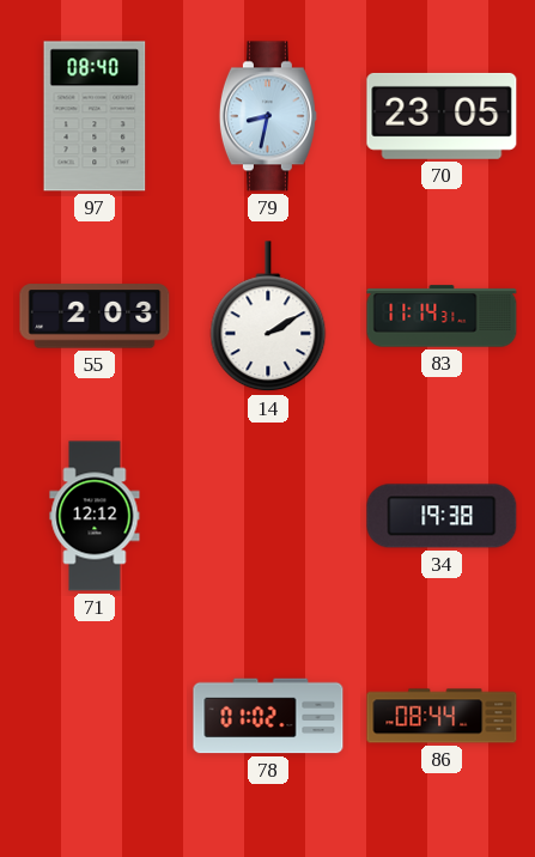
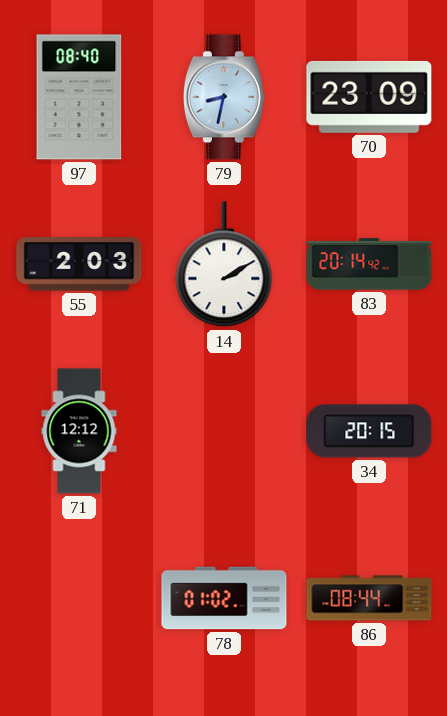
70: 23:05 -> 23:09 (369, 97)
83: 11:14 -> 20:14 (369, 264)
34: 19:38 -> 20:15 (369, 431)
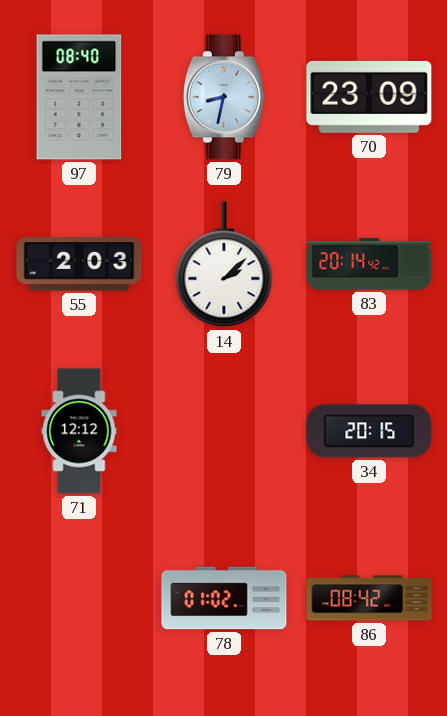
14: 2:10 -> 2:08 (224, 265)
86: 08:44 -> 08:42 (369, 598)
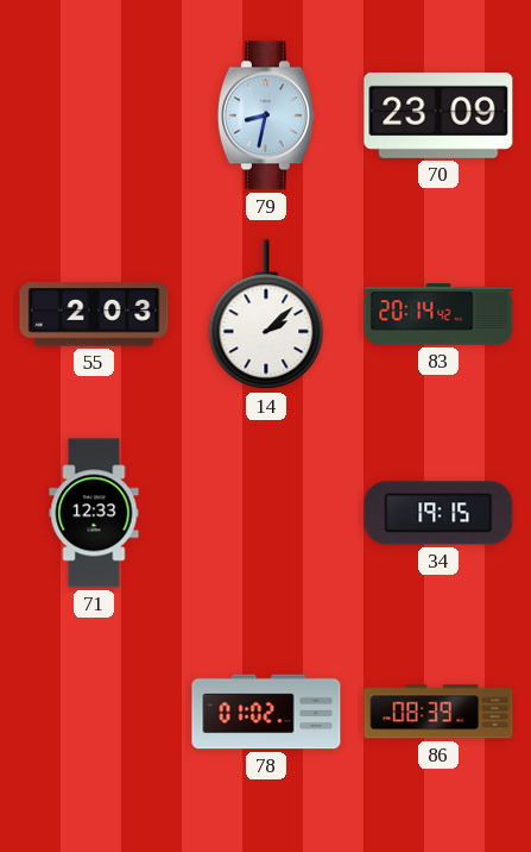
97: 08:40 -> none (79, 97)
71: 12:12 -> 12:33 (94, 513)
34: 20:15 -> 19:15 (438, 513)
86: 08:42 -> 08:39 (438, 712)
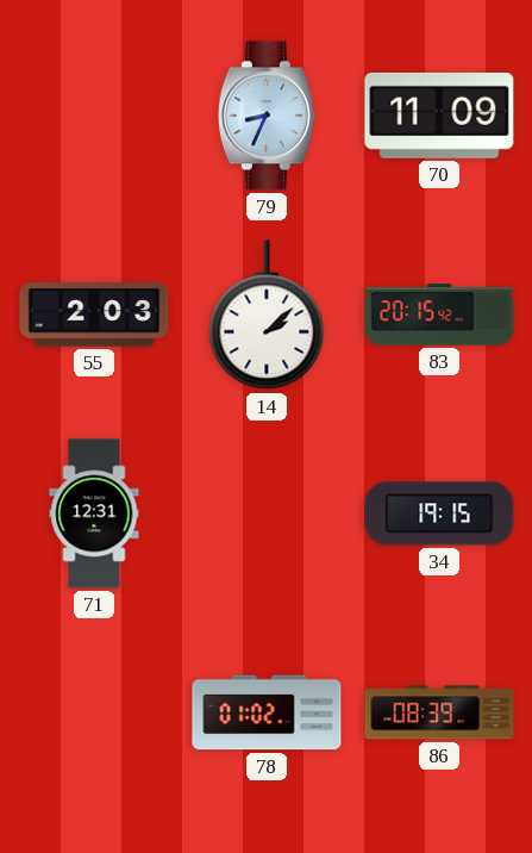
79: 8:32 -> 8:34 (267, 116)
70: 23:09 -> 11:09 (439, 116)
83: 20:14 -> 20:15 (439, 315)
71: 12:33 -> 12:31 (94, 513)
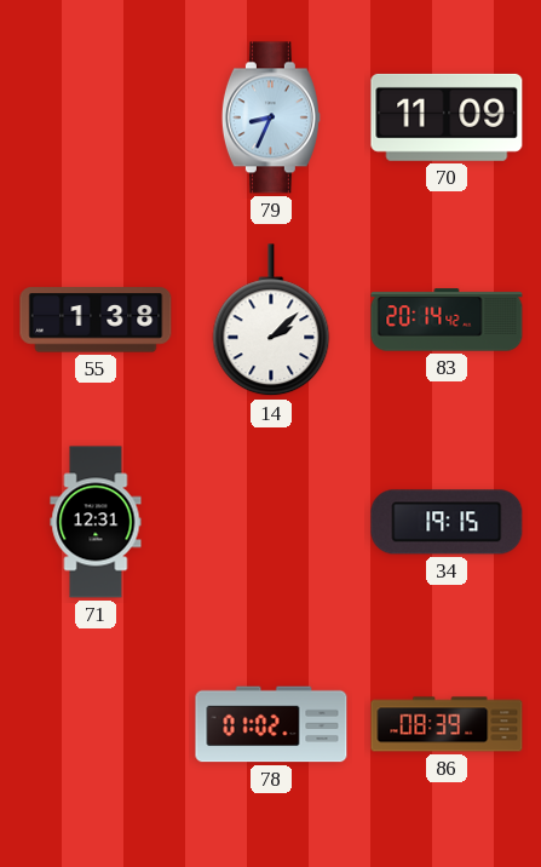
55: 2:03 -> 1:38 (96, 320)
83: 20:15 -> 20:14 (447, 320)
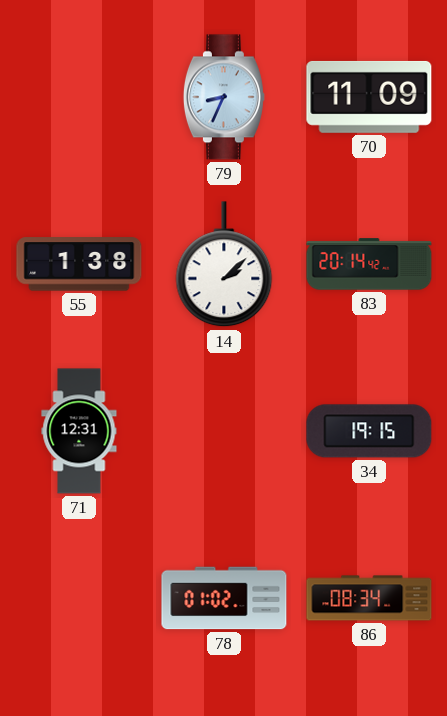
86: 08:39 -> 08:34 (369, 598)
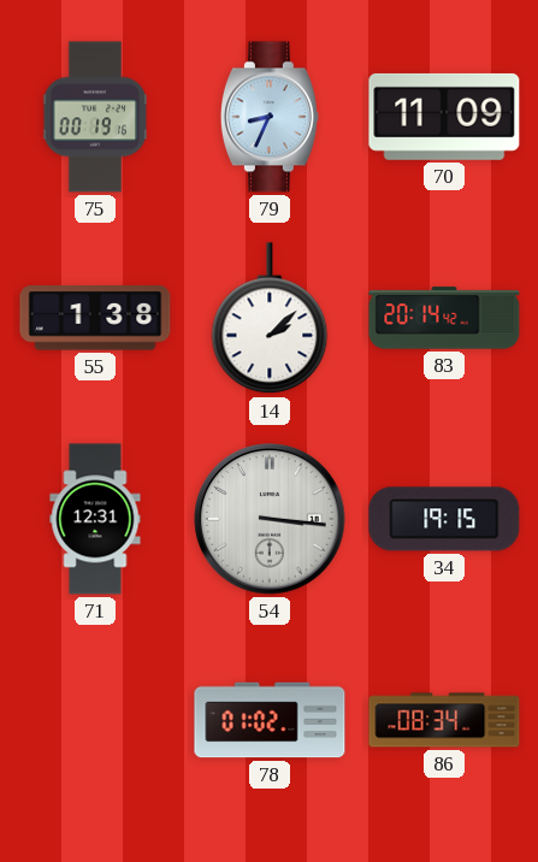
75: none -> 00:19 (94, 117)
54: none -> 3:16 (270, 519)
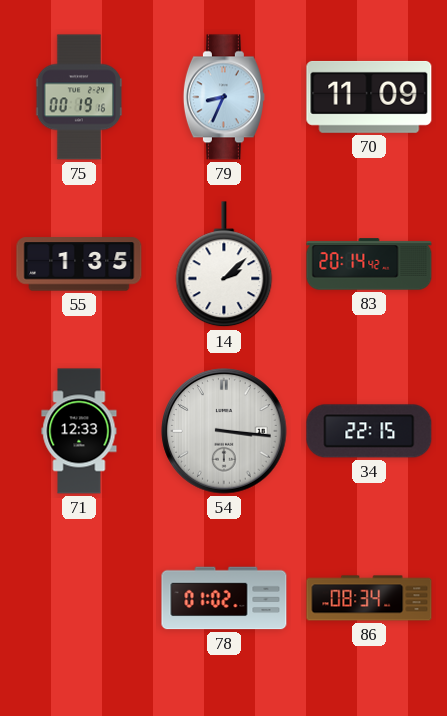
55: 1:38 -> 1:35 (79, 264)
71: 12:31 -> 12:33 (79, 431)
34: 19:15 -> 22:15 (369, 431)
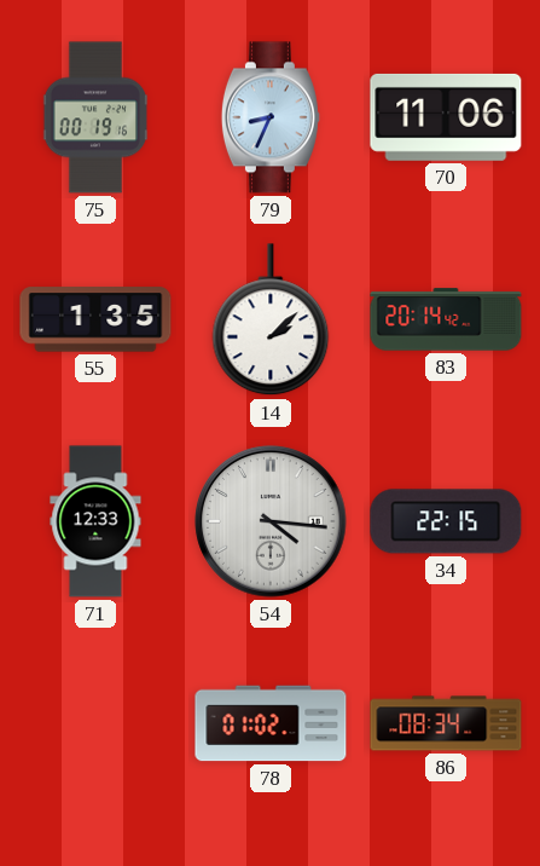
70: 11:09 -> 11:06 (446, 117)
54: 3:16 -> 4:16 (271, 521)
